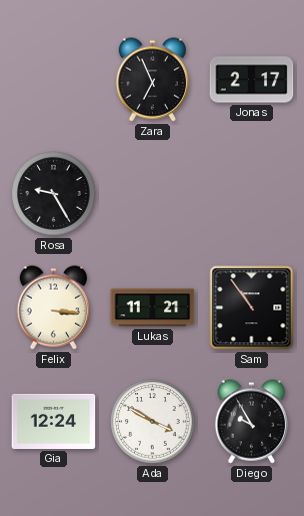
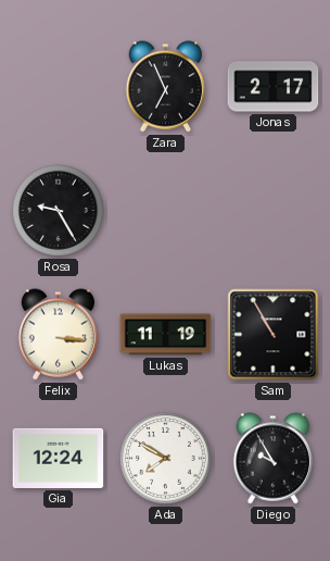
Lukas: 11:21 -> 11:19 (166, 335)
Sam: 10:54 -> 10:55 (274, 335)
Ada: 3:50 -> 7:50 (166, 459)
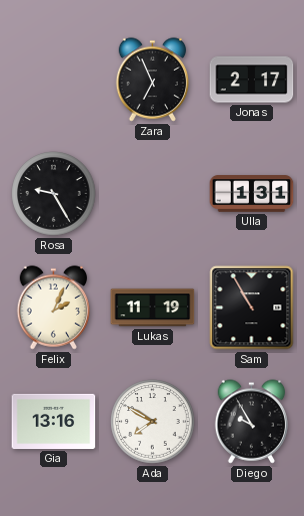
Ulla: none -> 1:31 (252, 194)
Felix: 3:16 -> 2:04 (53, 308)
Gia: 12:24 -> 13:16 (54, 421)
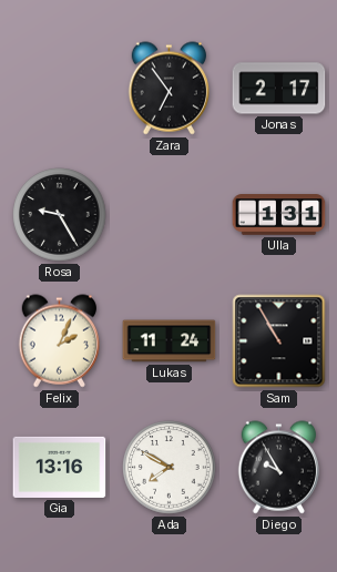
Zara: 6:56 -> 6:54 (168, 89)
Lukas: 11:19 -> 11:24 (170, 341)
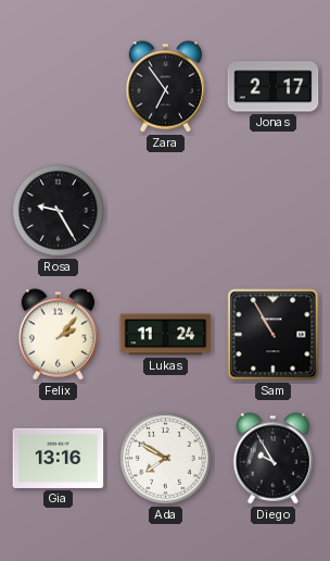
Ulla: 1:31 -> none (279, 215)
Felix: 2:04 -> 2:07 (58, 335)
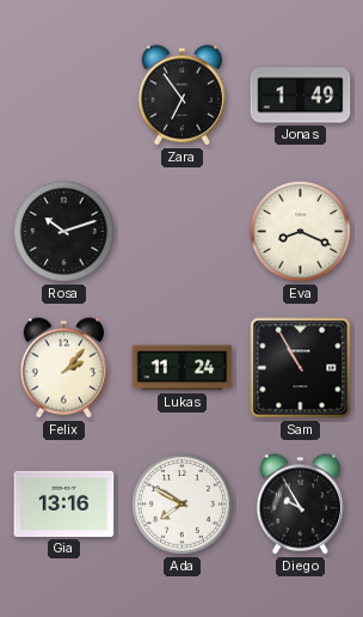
Jonas: 2:17 -> 1:49 (301, 96)
Rosa: 9:25 -> 10:12 (64, 232)
Eva: none -> 8:19 (301, 232)
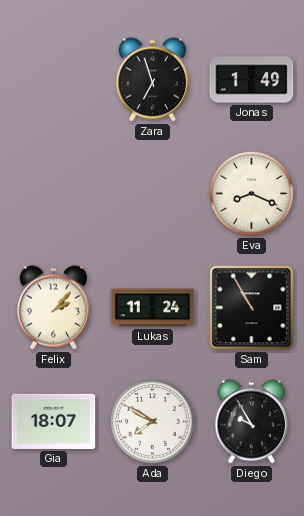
Zara: 6:54 -> 6:57 (152, 80)
Rosa: 10:12 -> none (64, 232)
Gia: 13:16 -> 18:07 (54, 421)
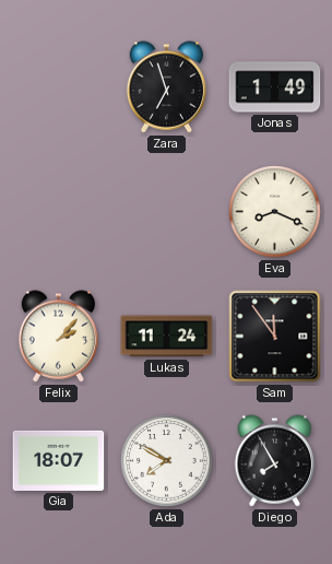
Sam: 10:55 -> 11:54 (275, 337)
Diego: 9:55 -> 7:55 (274, 461)
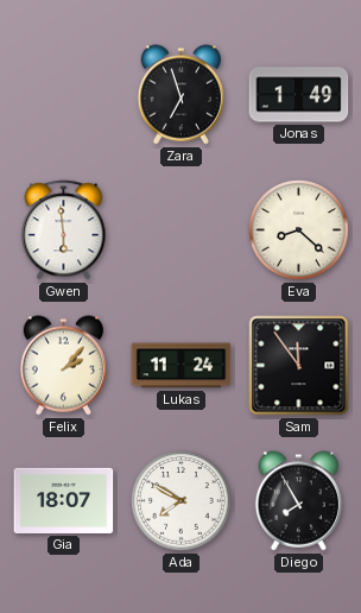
Gwen: none -> 5:59 (64, 230)
Eva: 8:19 -> 8:22 (299, 230)
